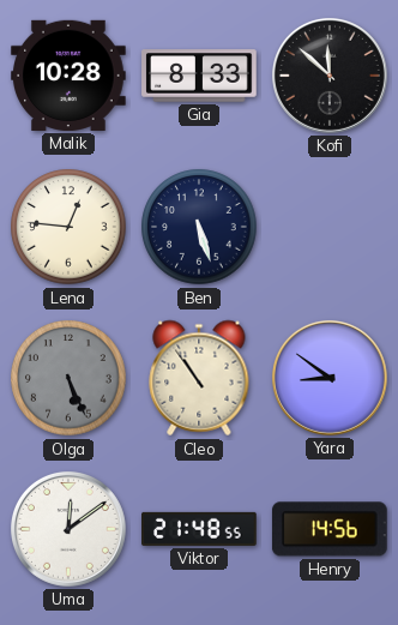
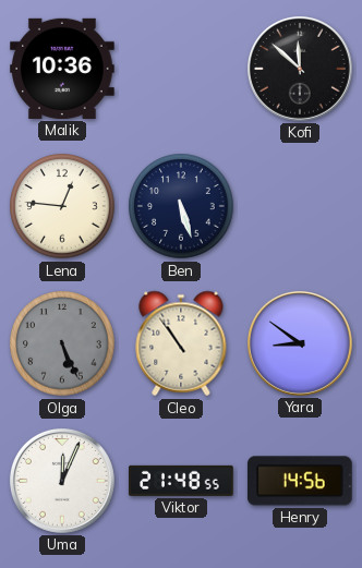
Malik: 10:28 -> 10:36 (62, 69)
Gia: 8:33 -> none (199, 76)
Uma: 12:09 -> 12:04 (62, 481)
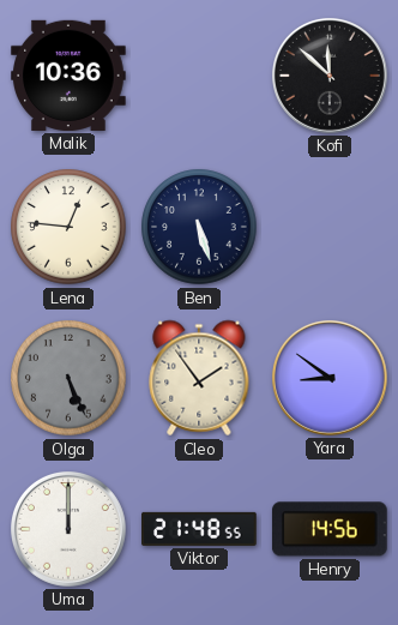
Cleo: 10:54 -> 1:54 (199, 378)
Uma: 12:04 -> 12:00 (68, 529)
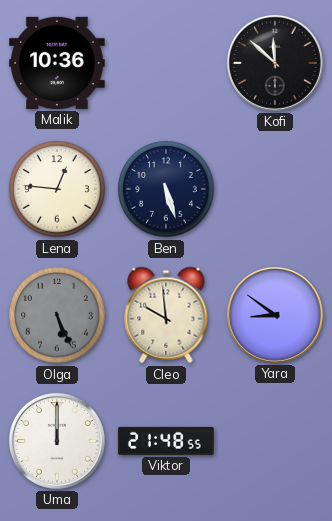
Cleo: 1:54 -> 9:59 (166, 315)
Henry: 14:56 -> none (330, 529)
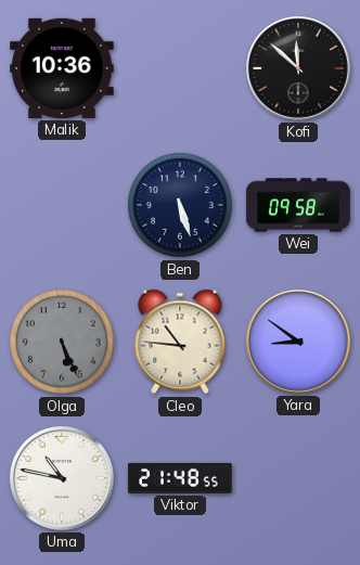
Lena: 12:46 -> none (57, 189)
Wei: none -> 09:58 (298, 205)
Cleo: 9:59 -> 10:46 (180, 342)
Uma: 12:00 -> 10:47 (62, 478)
